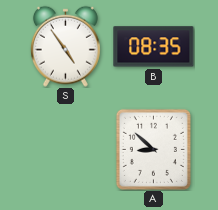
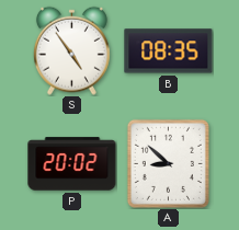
P: none -> 20:02 (72, 164)
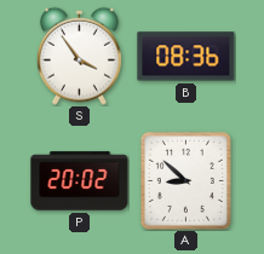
S: 4:54 -> 3:54 (79, 56)
B: 08:35 -> 08:36 (186, 57)
